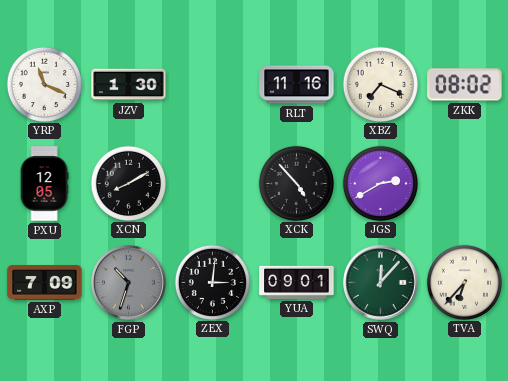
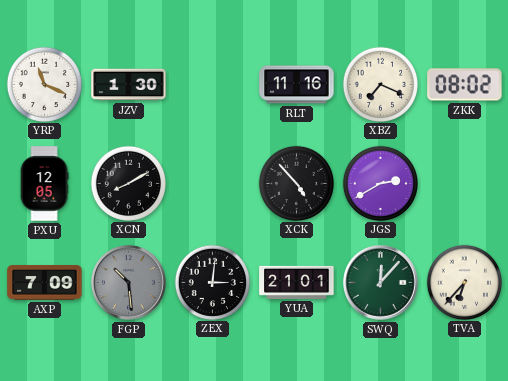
FGP: 10:33 -> 10:29 (129, 283)
YUA: 09:01 -> 21:01 (297, 282)
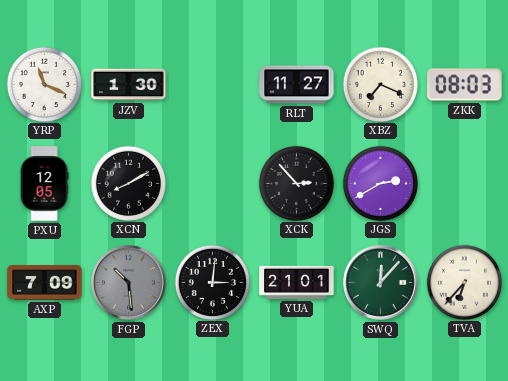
RLT: 11:16 -> 11:27 (297, 85)
ZKK: 08:02 -> 08:03 (465, 85)
XCK: 4:53 -> 2:53 (296, 183)
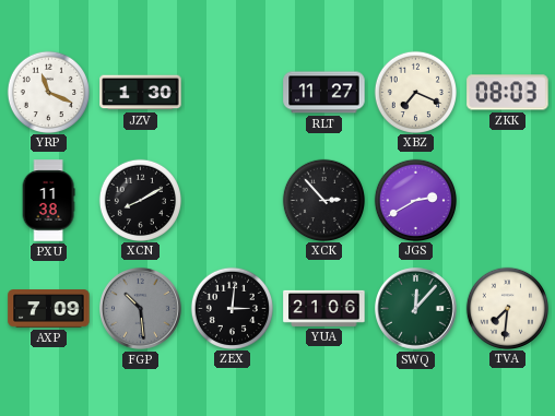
PXU: 12:05 -> 11:38 (48, 201)
YUA: 21:01 -> 21:06 (324, 308)
TVA: 6:37 -> 7:31 (507, 308)
